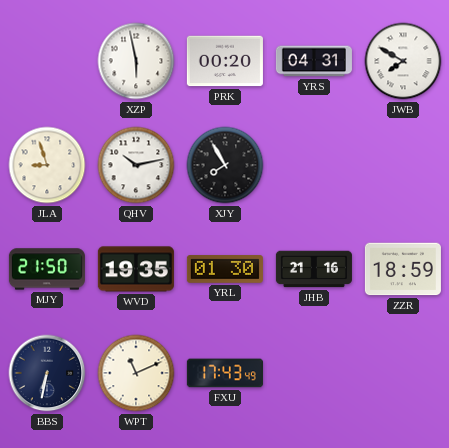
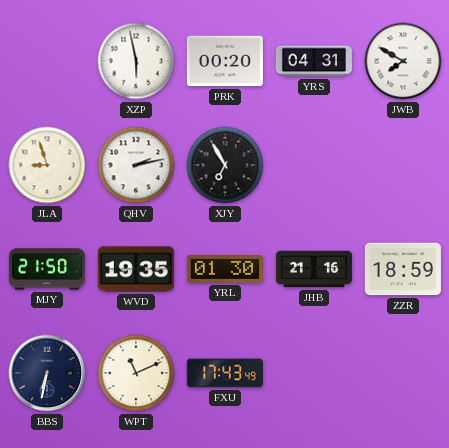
QHV: 10:13 -> 2:13 (136, 165)
XJY: 7:55 -> 6:55 (225, 165)
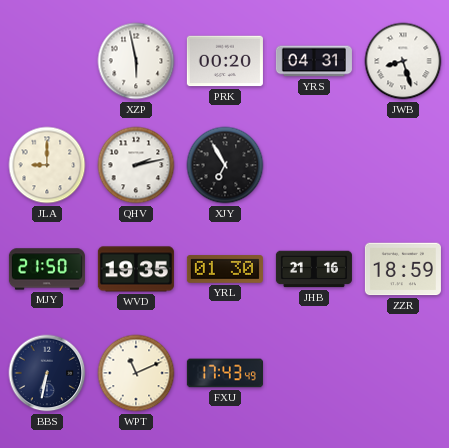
JWB: 7:50 -> 8:27 (403, 61)
JLA: 8:57 -> 9:00 (47, 165)
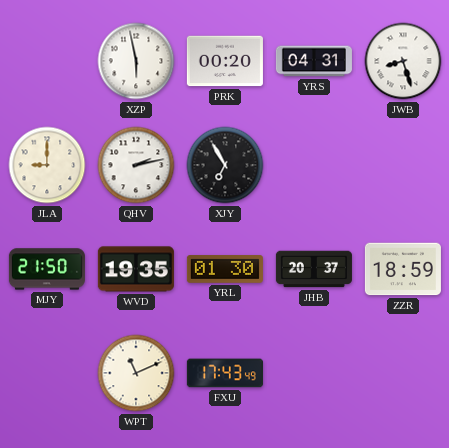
JHB: 21:16 -> 20:37 (314, 269)
BBS: 6:32 -> none (47, 373)
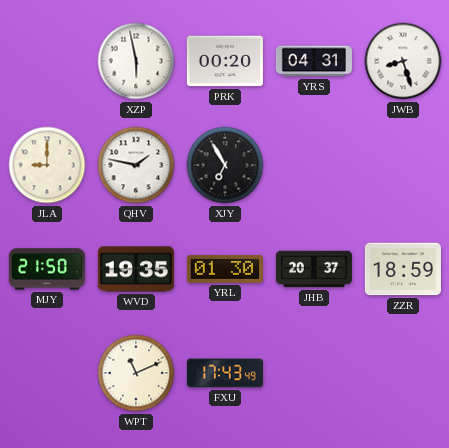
QHV: 2:13 -> 1:47 (136, 165)
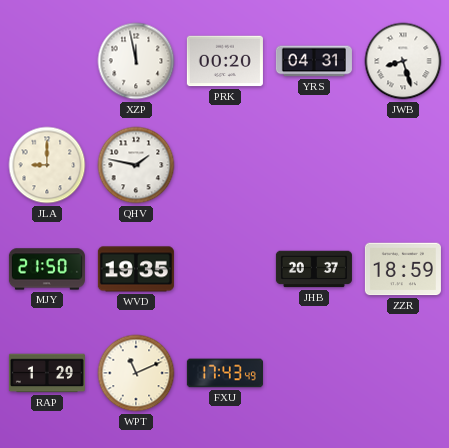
XZP: 5:58 -> 11:58 (136, 61)
XJY: 6:55 -> none (225, 165)
YRL: 01:30 -> none (225, 269)
RAP: none -> 1:29 (47, 373)
